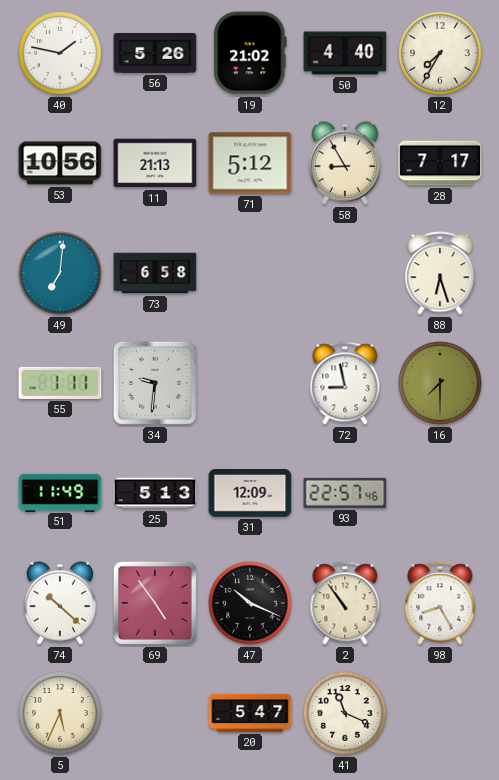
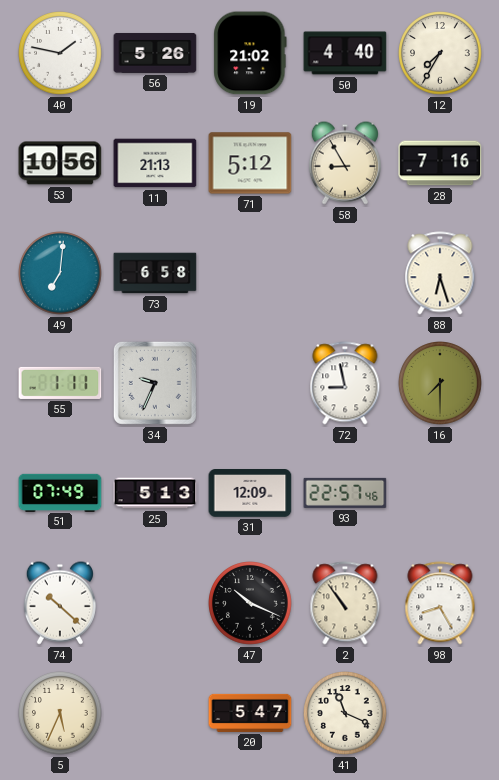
28: 7:17 -> 7:16 (440, 163)
34: 9:31 -> 9:34 (155, 383)
51: 11:49 -> 07:49 (60, 492)
69: 4:54 -> none (155, 603)
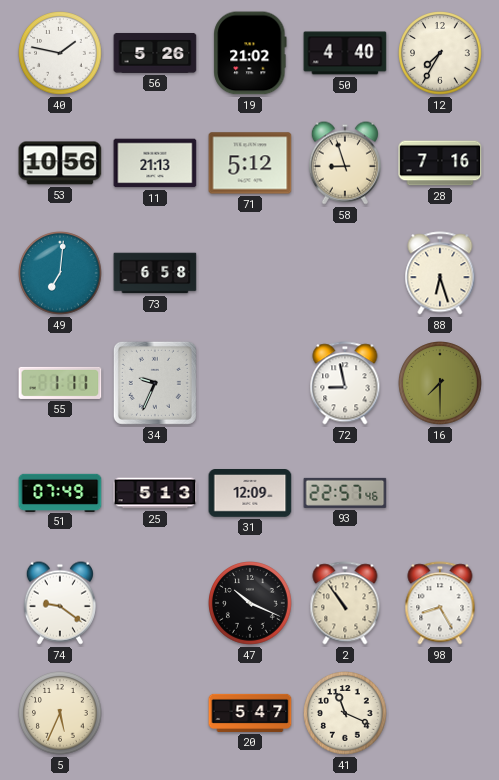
58: 8:55 -> 8:57 (345, 163)
74: 10:22 -> 9:21 (60, 603)
